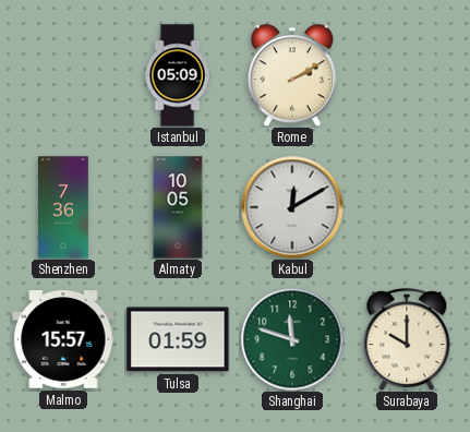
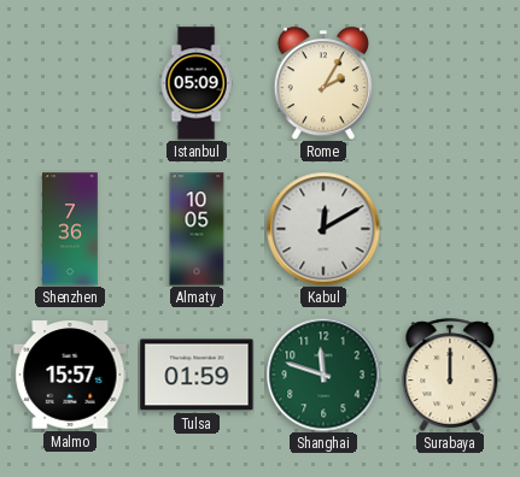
Rome: 2:10 -> 2:05 (323, 83)
Surabaya: 10:00 -> 12:00 (450, 375)
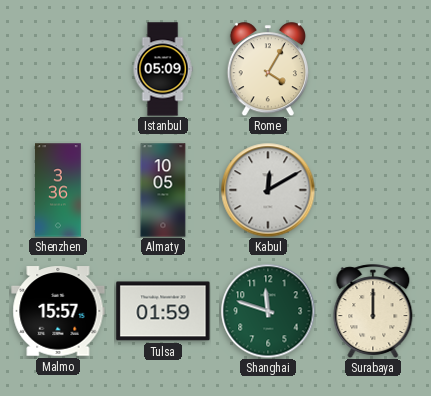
Rome: 2:05 -> 4:05 (268, 69)
Shenzhen: 7:36 -> 3:36 (59, 190)
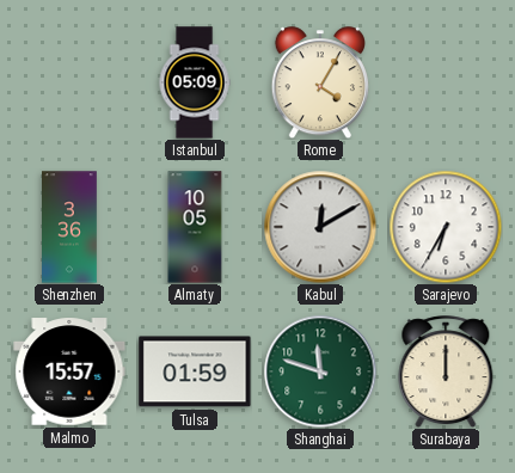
Sarajevo: none -> 6:35 (446, 227)
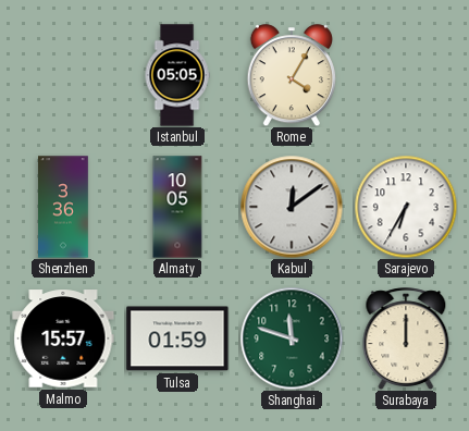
Istanbul: 05:09 -> 05:05 (177, 75)
Kabul: 12:10 -> 12:09 (292, 207)
